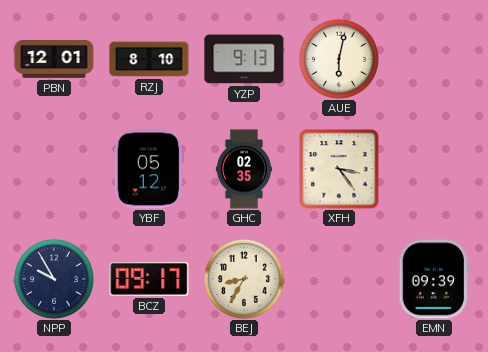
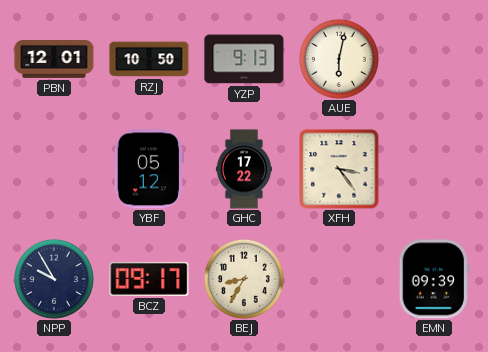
RZJ: 8:10 -> 10:50 (149, 59)
GHC: 02:35 -> 17:22 (243, 169)
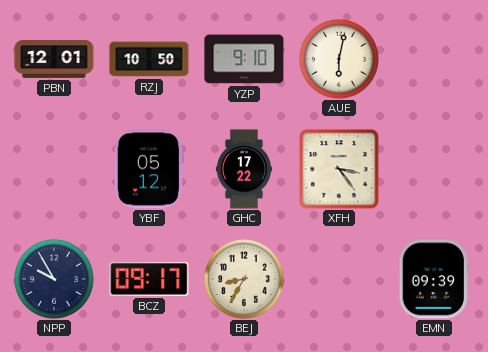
YZP: 9:13 -> 9:10 (244, 59)
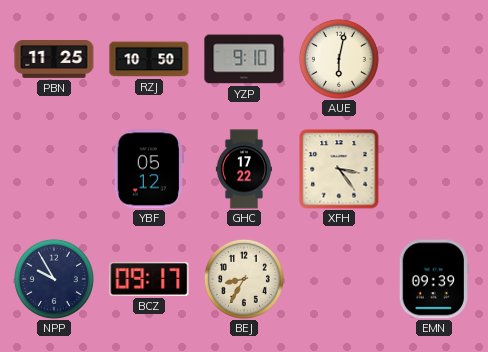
PBN: 12:01 -> 11:25 (54, 60)
